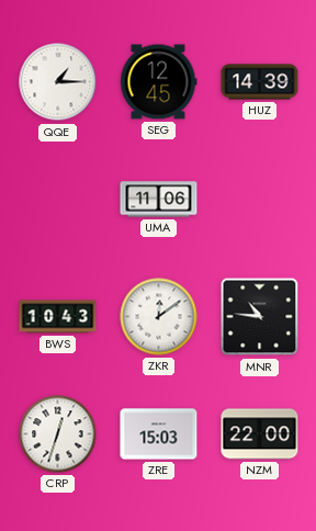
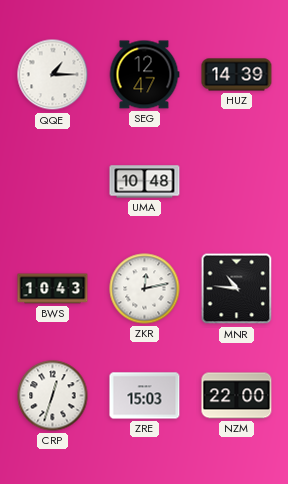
SEG: 12:45 -> 12:47 (144, 75)
UMA: 11:06 -> 10:48 (145, 182)
ZKR: 12:09 -> 12:13 (145, 289)
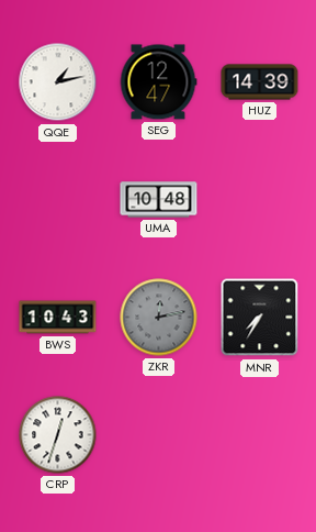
QQE: 1:15 -> 1:13 (58, 82)
ZKR dial: white -> grey (159, 318)
MNR: 10:46 -> 7:35 (260, 318)
ZRE: 15:03 -> none (145, 396)
NZM: 22:00 -> none (237, 396)
